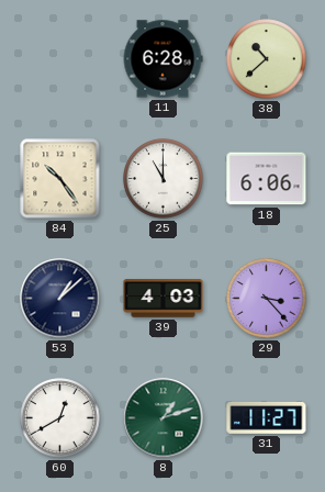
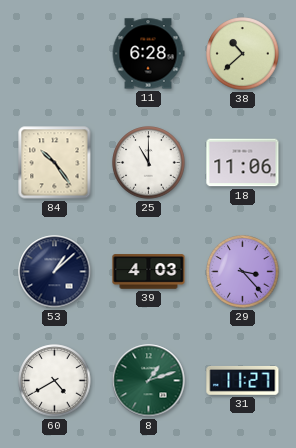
18: 6:06 -> 11:06 (243, 163)
60: 12:40 -> 4:40 (55, 381)
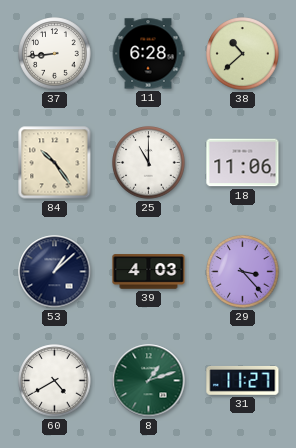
37: none -> 8:44 (55, 54)
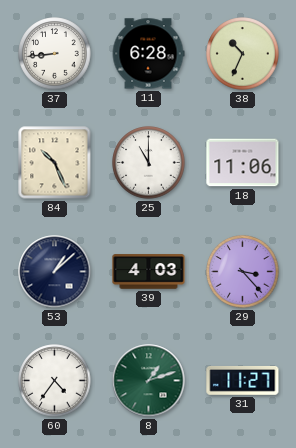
38: 10:38 -> 10:34 (243, 54)
84: 10:24 -> 10:26 (55, 163)
60: 4:40 -> 4:36 (55, 381)
